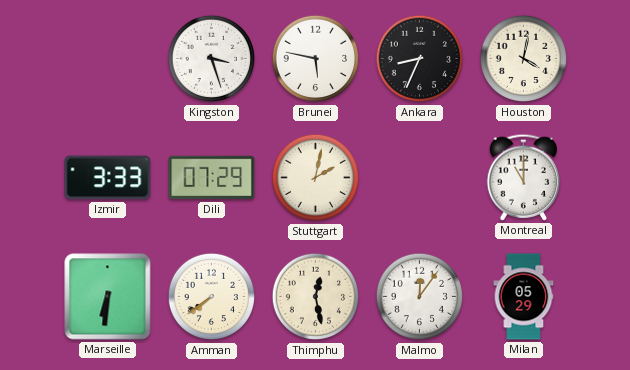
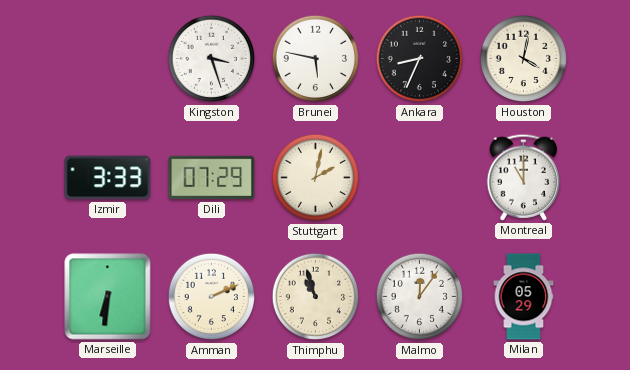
Amman: 7:39 -> 2:11 (212, 297)
Thimphu: 12:28 -> 10:57 (316, 297)
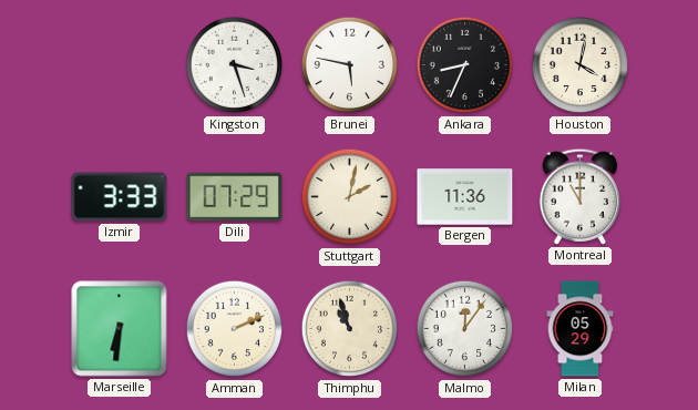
Bergen: none -> 11:36 (465, 197)
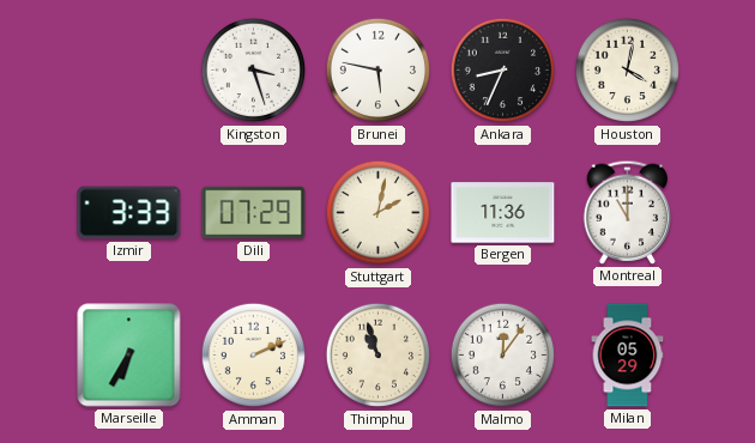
Marseille: 6:31 -> 6:35 (129, 356)
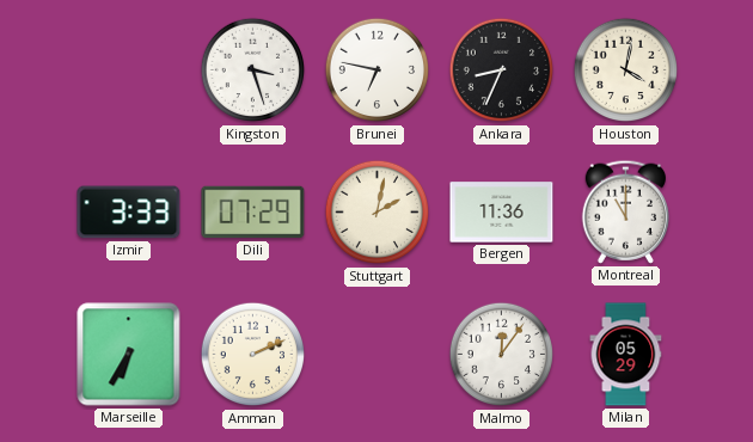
Brunei: 5:47 -> 6:47 (378, 70)
Thimphu: 10:57 -> none (379, 356)
